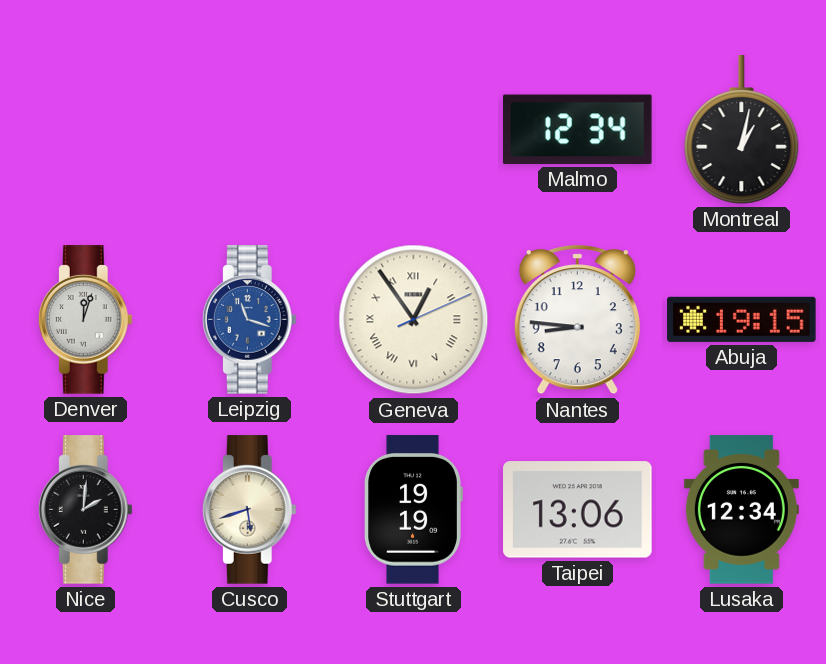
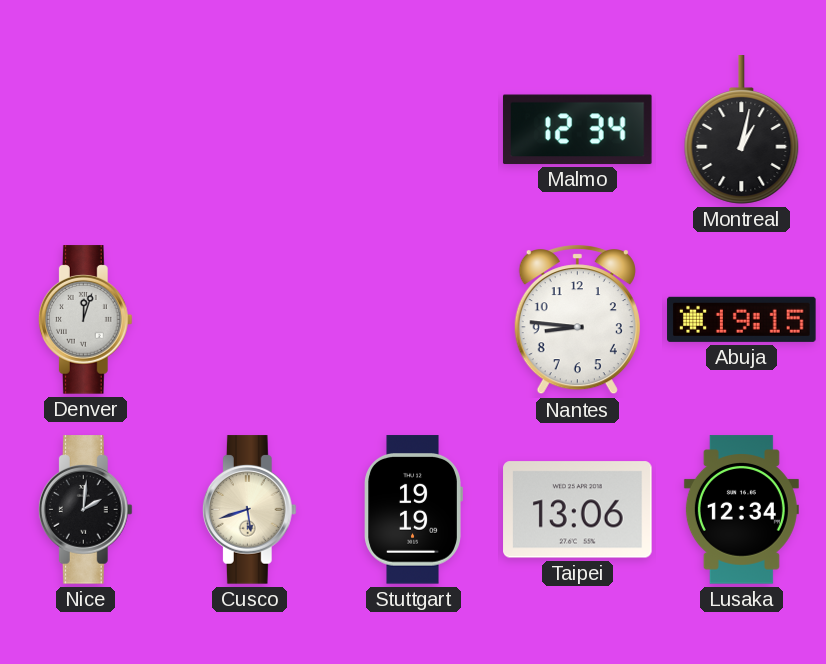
Leipzig: 11:18 -> none (249, 320)
Geneva: 12:54 -> none (414, 320)
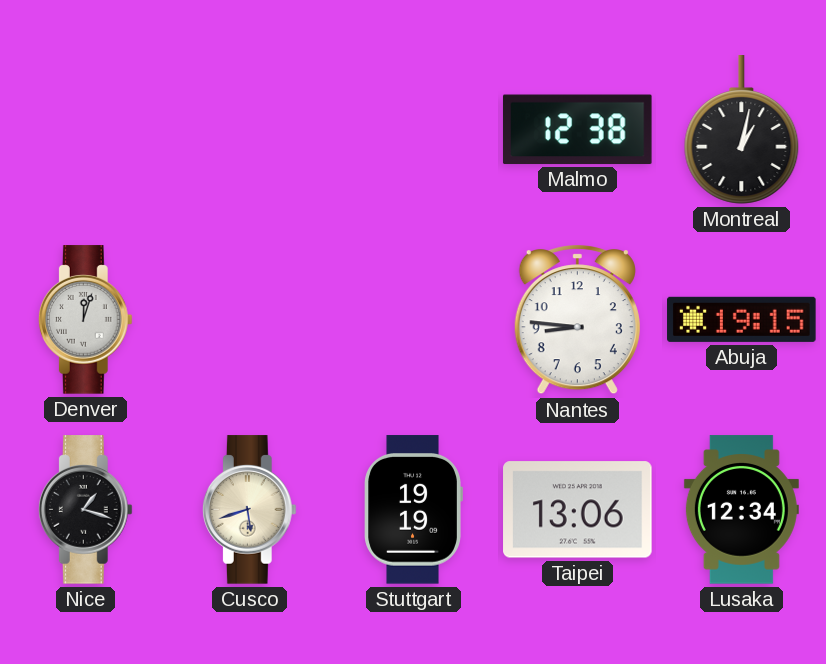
Malmo: 12:34 -> 12:38 (577, 129)
Nice: 2:01 -> 1:18 (85, 510)
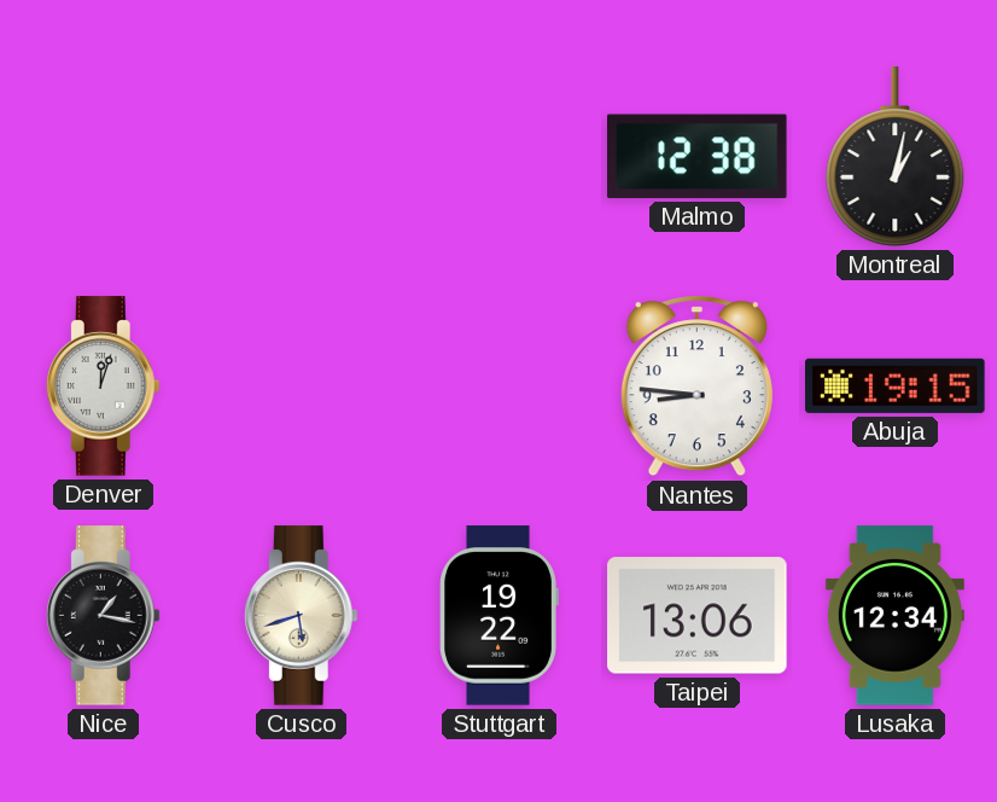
Nice: 1:18 -> 1:17 (103, 616)
Stuttgart: 19:19 -> 19:22 (498, 616)
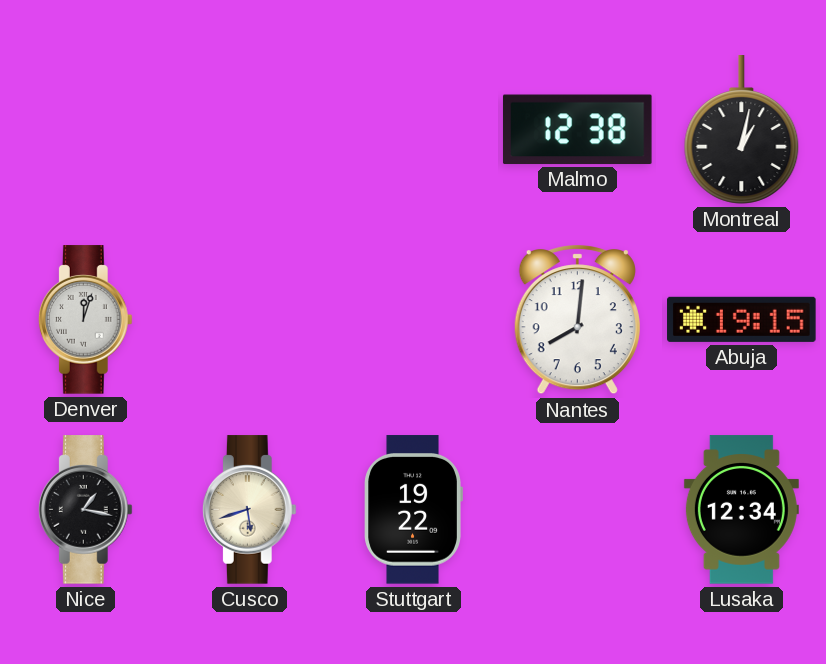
Nantes: 8:46 -> 8:01 (577, 320)
Taipei: 13:06 -> none (698, 616)
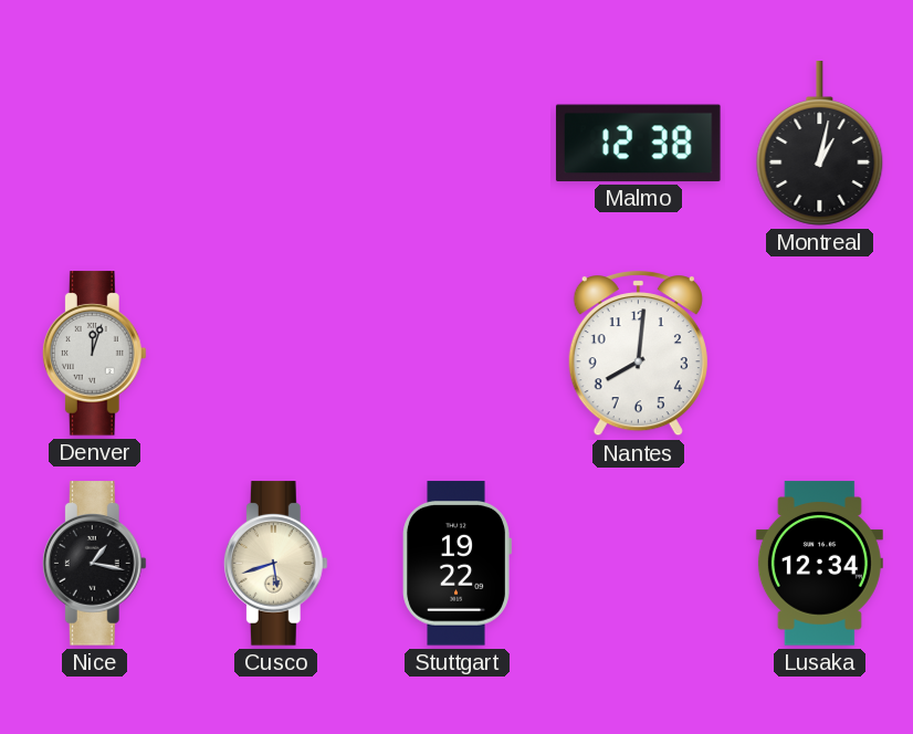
Abuja: 19:15 -> none (742, 319)
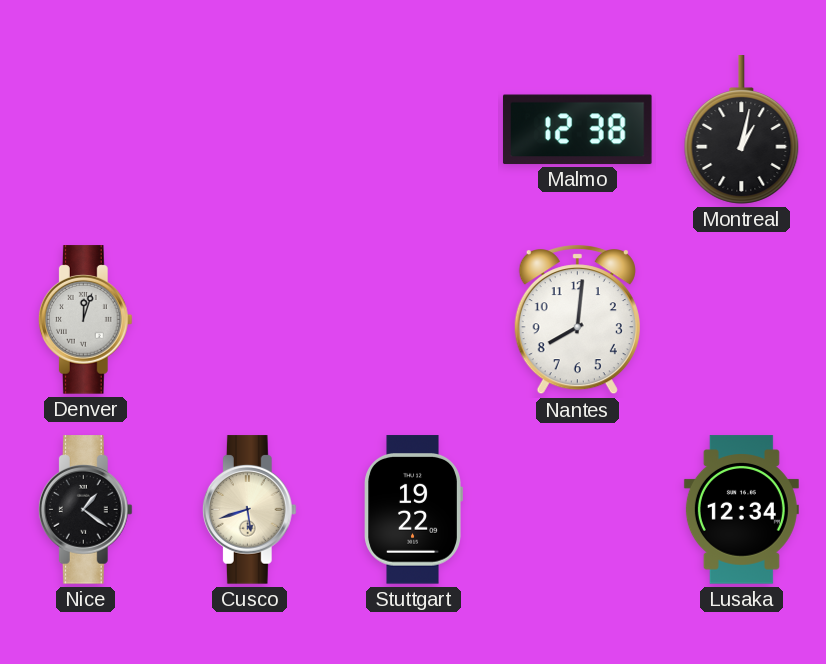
Nice: 1:17 -> 1:21 (85, 510)
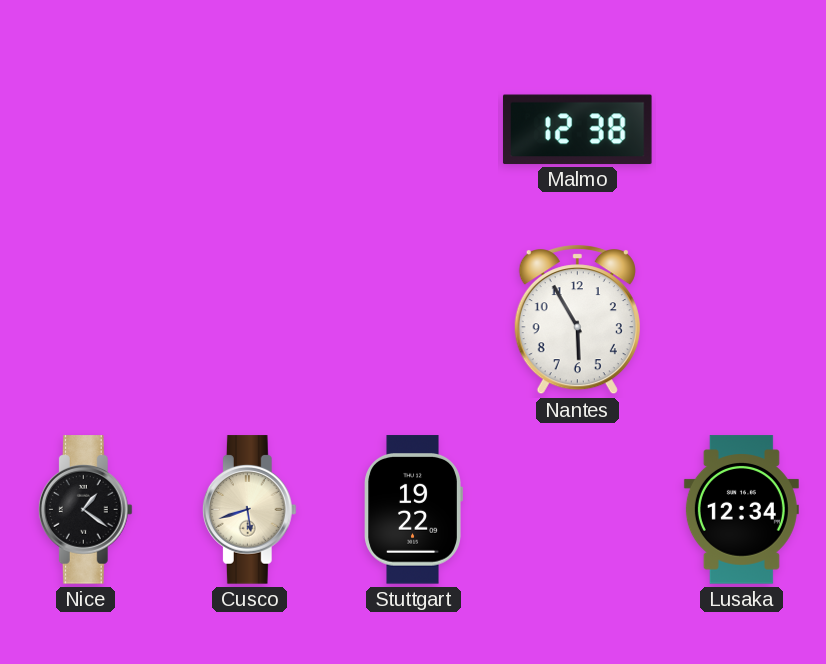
Montreal: 1:02 -> none (742, 130)
Denver: 12:03 -> none (85, 320)
Nantes: 8:01 -> 5:55 (577, 320)
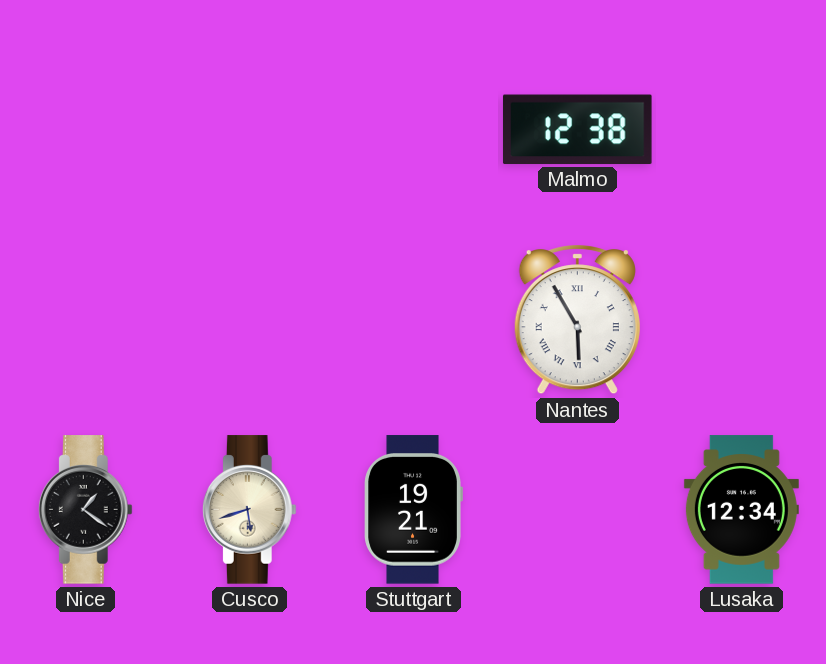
Nantes numerals: Arabic -> Roman (577, 320)
Stuttgart: 19:22 -> 19:21 (413, 510)
